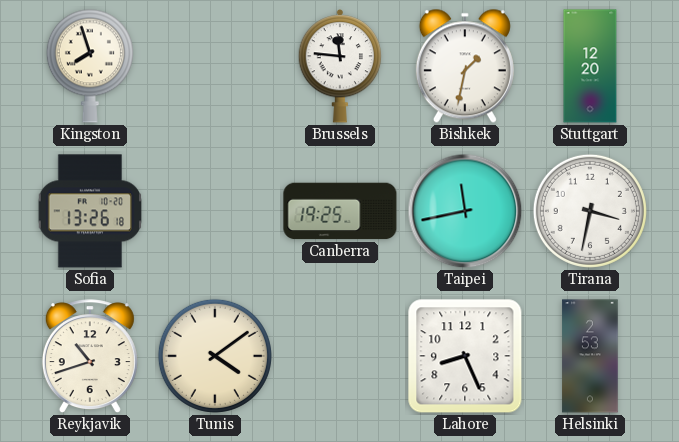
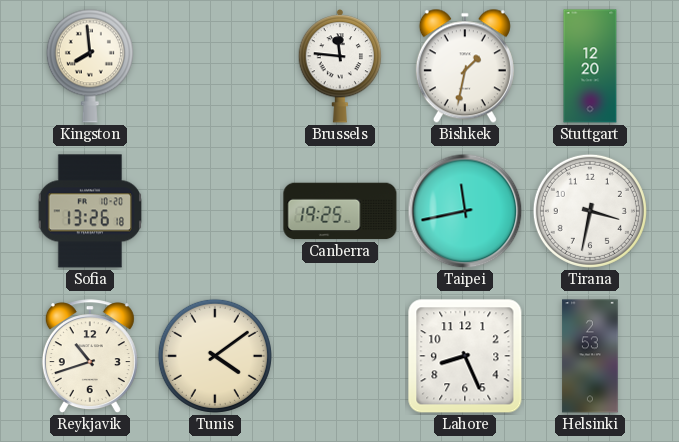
Kingston: 7:57 -> 7:59 (90, 66)
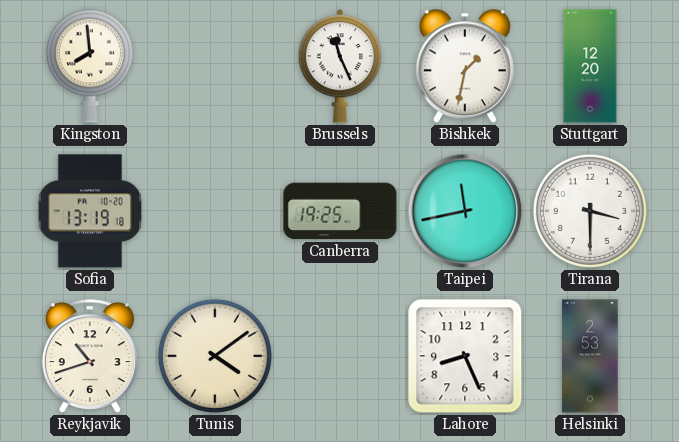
Brussels: 11:46 -> 11:26 (340, 66)
Sofia: 13:26 -> 13:19 (90, 211)
Tirana: 3:32 -> 3:30 (590, 211)
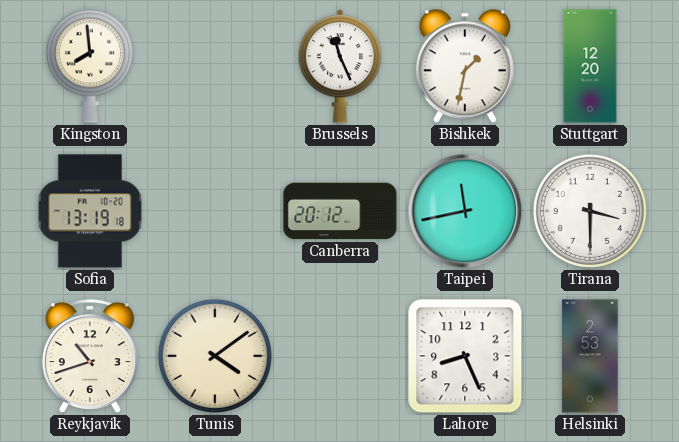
Canberra: 19:25 -> 20:12 (340, 211)
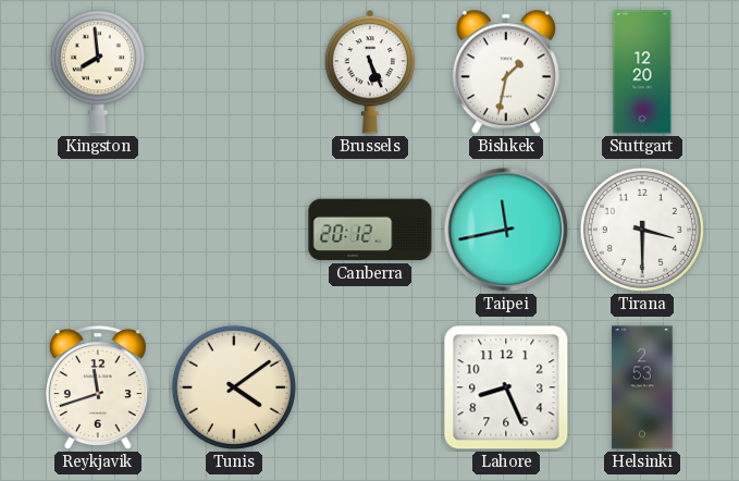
Brussels: 11:26 -> 5:26 (370, 72)
Sofia: 13:19 -> none (90, 211)
Reykjavik: 10:42 -> 11:42 (98, 388)
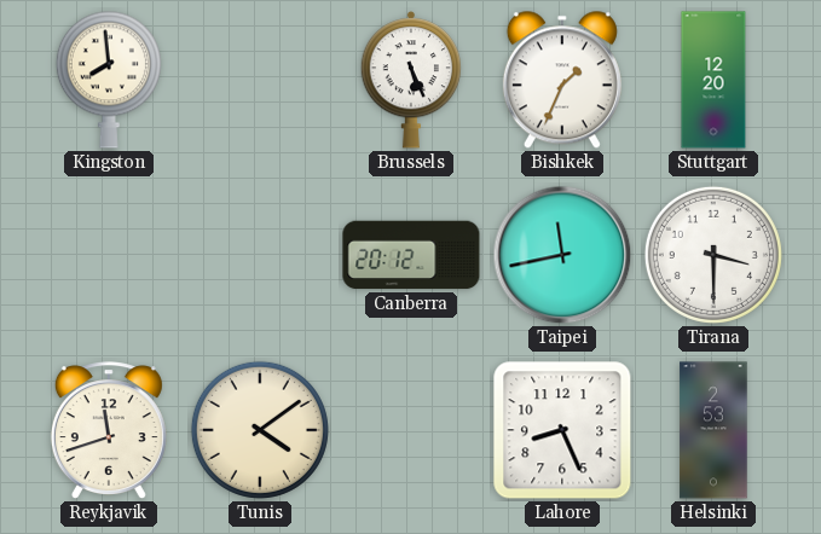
Bishkek: 1:32 -> 1:34 (562, 80)
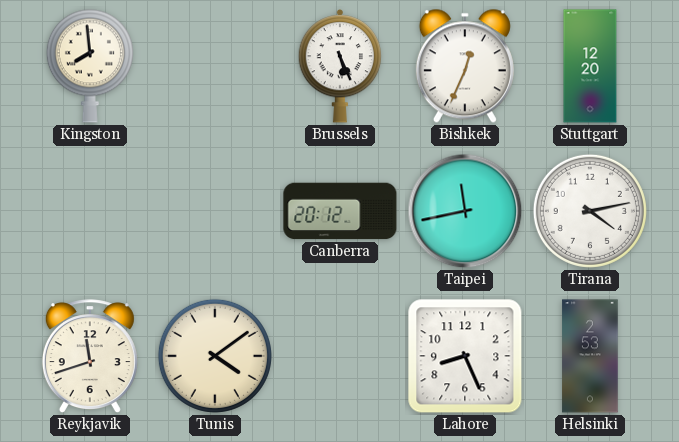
Bishkek: 1:34 -> 12:34 (465, 66)
Tirana: 3:30 -> 4:13 (590, 211)
